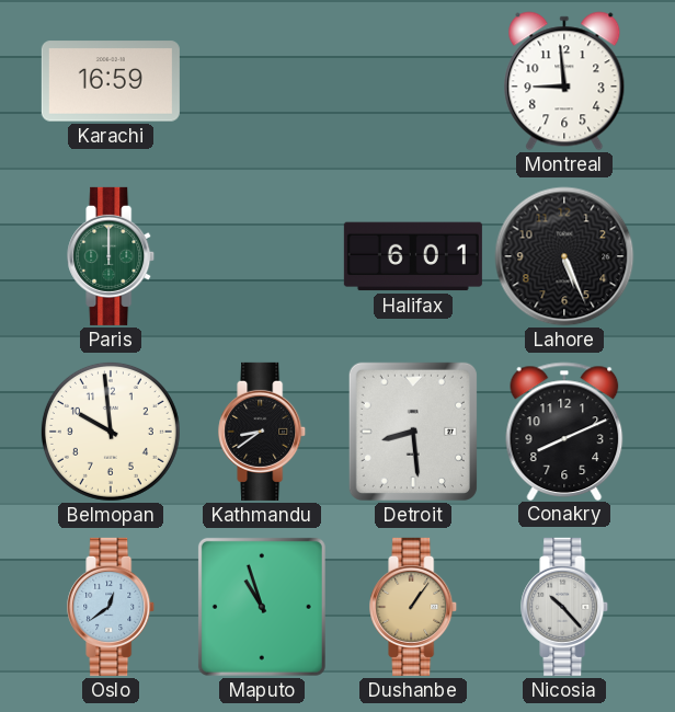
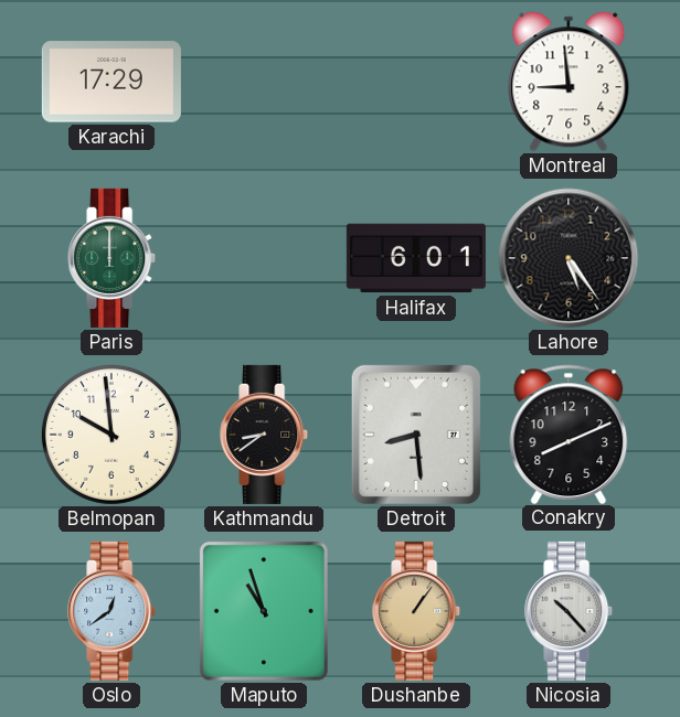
Karachi: 16:59 -> 17:29 (111, 82)
Lahore: 5:26 -> 5:24 (569, 258)
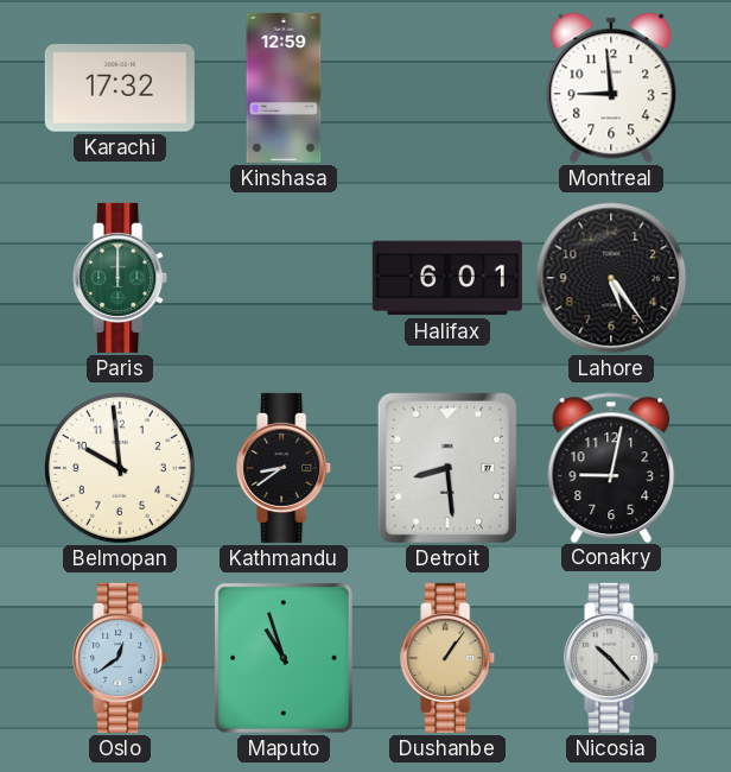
Karachi: 17:29 -> 17:32 (120, 88)
Kinshasa: none -> 12:59 (284, 88)
Conakry: 8:11 -> 9:02 (611, 467)
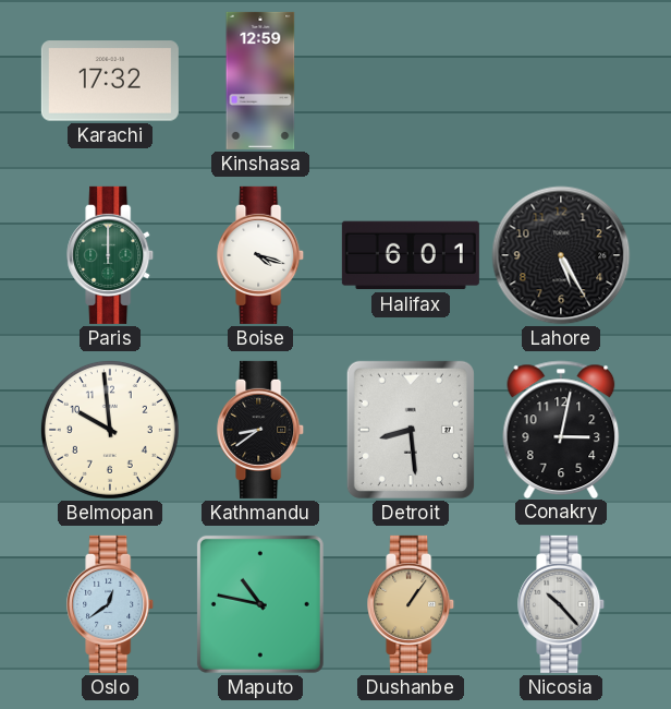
Montreal: 8:59 -> none (611, 88)
Boise: none -> 4:18 (261, 255)
Lahore: 5:24 -> 5:25 (561, 255)
Conakry: 9:02 -> 3:02 (561, 429)
Maputo: 10:57 -> 10:47 (260, 604)
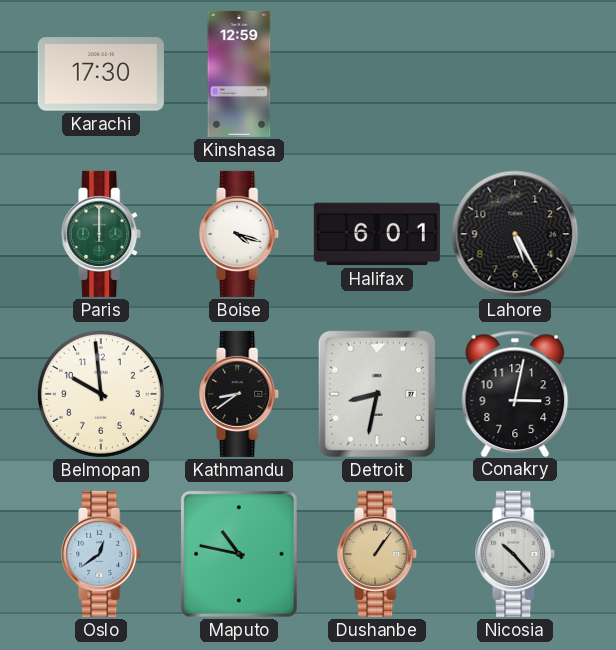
Karachi: 17:32 -> 17:30 (101, 74)
Detroit: 8:29 -> 8:32 (377, 394)
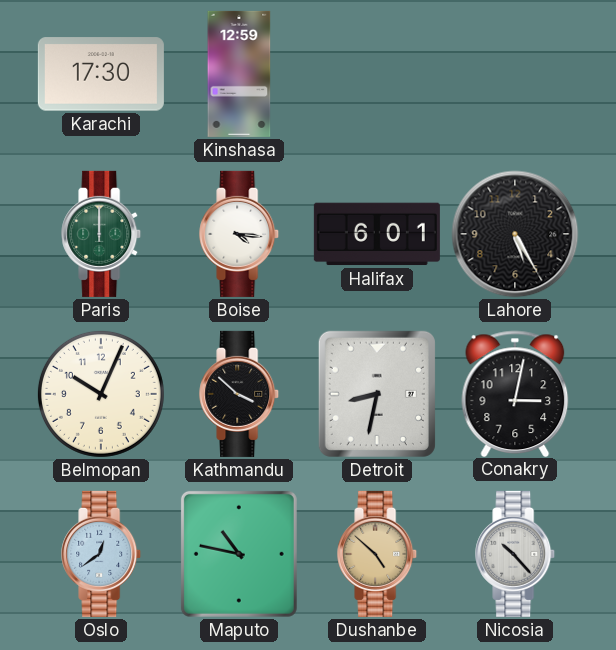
Boise: 4:18 -> 4:16 (240, 234)
Belmopan: 9:59 -> 10:04 (101, 394)
Kathmandu: 8:39 -> 3:52 (240, 394)
Dushanbe: 1:06 -> 4:52 (378, 554)
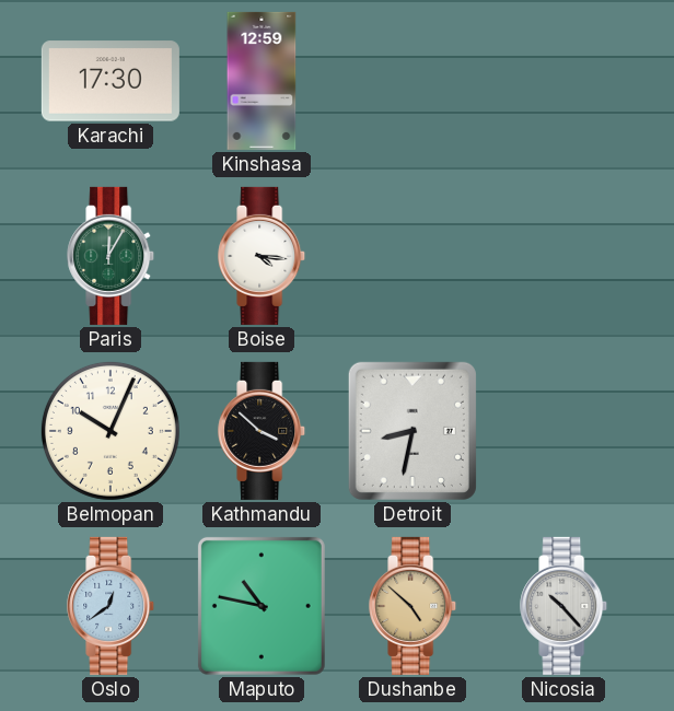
Paris: 12:00 -> 12:05 (112, 256)
Halifax: 6:01 -> none (377, 234)
Lahore: 5:25 -> none (515, 234)
Conakry: 3:02 -> none (515, 393)
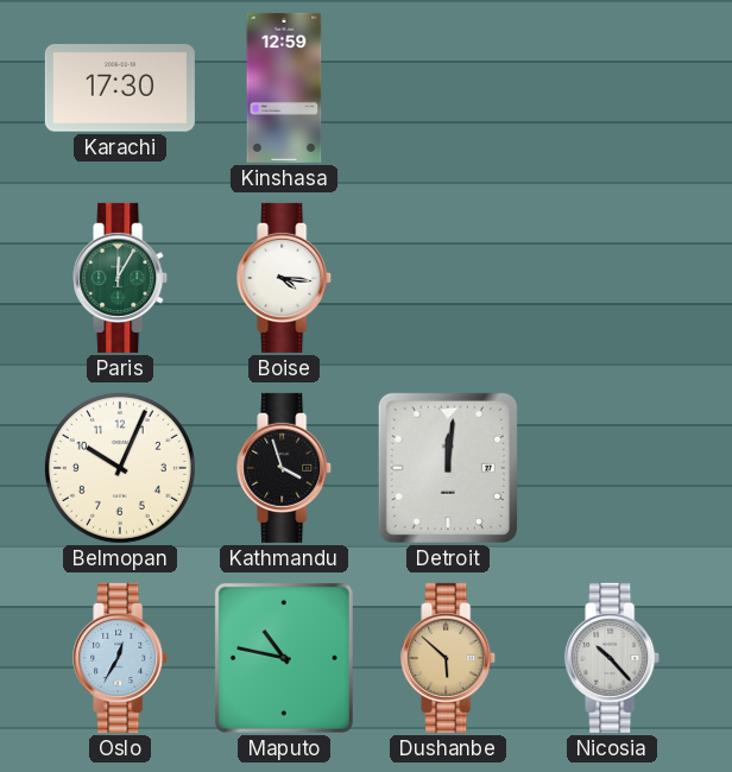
Kathmandu: 3:52 -> 3:57 (285, 468)
Detroit: 8:32 -> 12:01 (448, 468)
Oslo: 12:39 -> 12:35 (121, 658)
Dushanbe: 4:52 -> 5:52 (449, 658)
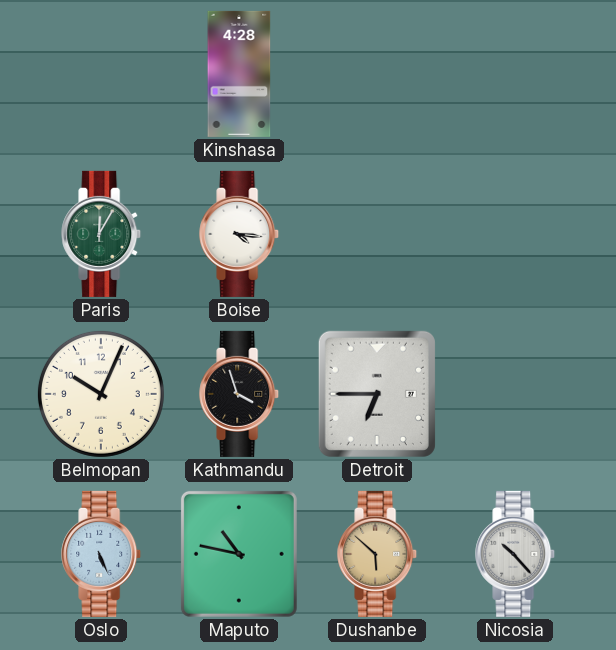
Karachi: 17:30 -> none (120, 88)
Kinshasa: 12:59 -> 4:28 (239, 74)
Detroit: 12:01 -> 6:45 (377, 394)
Oslo: 12:35 -> 5:26 (102, 554)
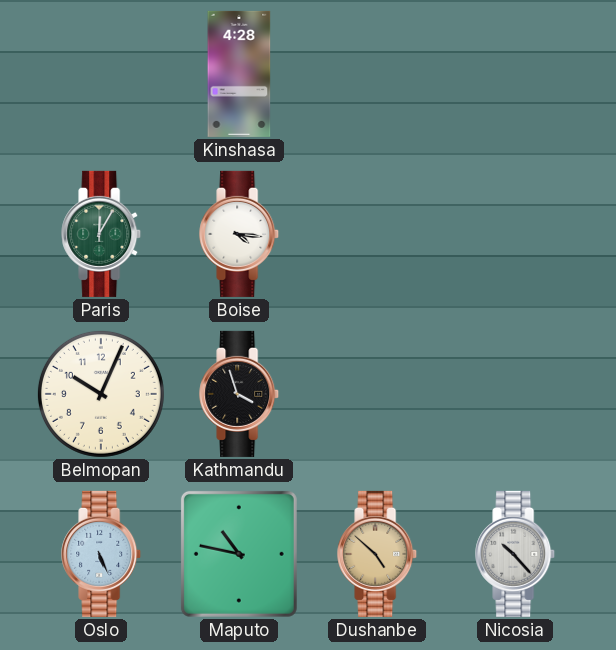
Detroit: 6:45 -> none (377, 394)
Dushanbe: 5:52 -> 4:52 (378, 554)
